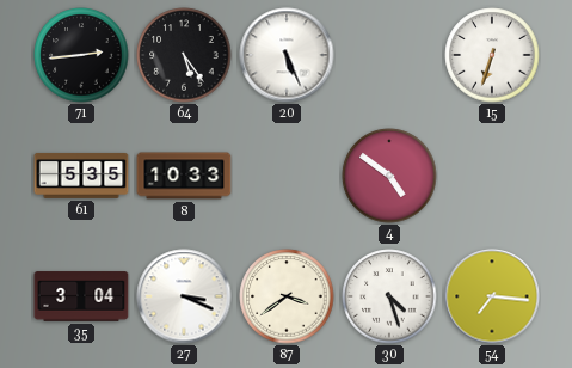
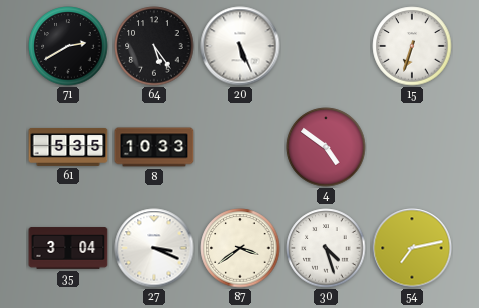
71: 2:44 -> 2:40 (68, 46)
54: 7:16 -> 7:13 (412, 248)
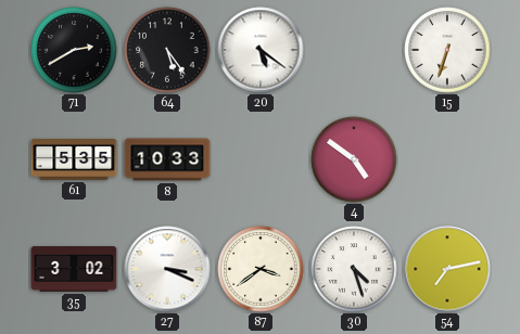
20: 5:26 -> 5:21 (261, 50)
35: 3:04 -> 3:02 (74, 269)
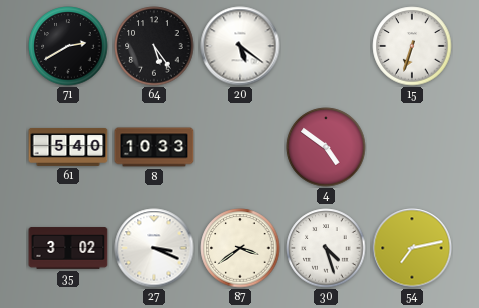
61: 5:35 -> 5:40 (68, 147)
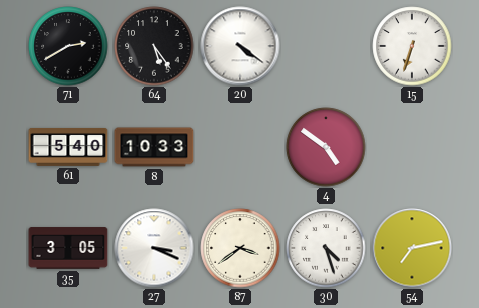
20: 5:21 -> 4:21 (240, 46)
35: 3:02 -> 3:05 (68, 248)
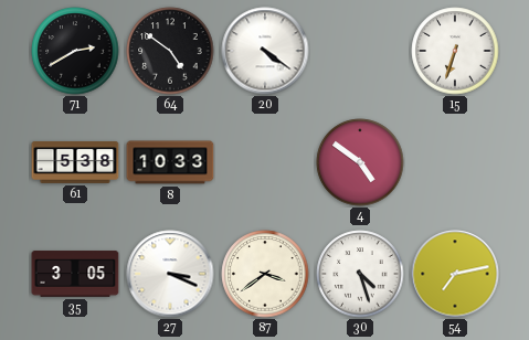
64: 5:24 -> 4:51 (170, 51)
61: 5:40 -> 5:38 (75, 162)
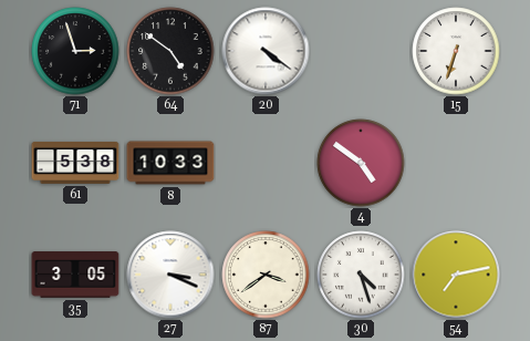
71: 2:40 -> 2:57 (75, 51)
